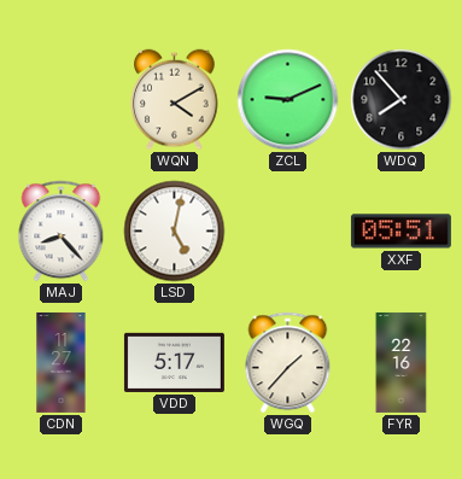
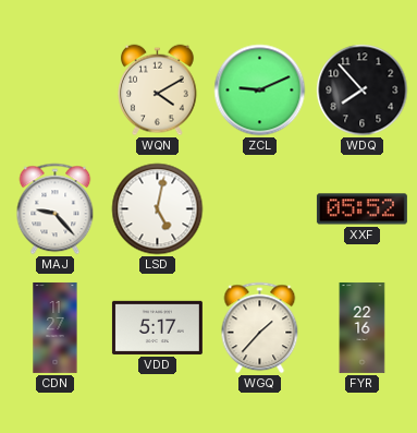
MAJ: 8:23 -> 9:23 (56, 209)
XXF: 05:51 -> 05:52 (361, 209)
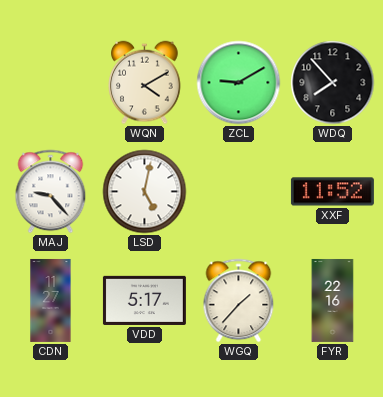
ZCL: 9:11 -> 9:10 (239, 83)
XXF: 05:52 -> 11:52 (332, 192)
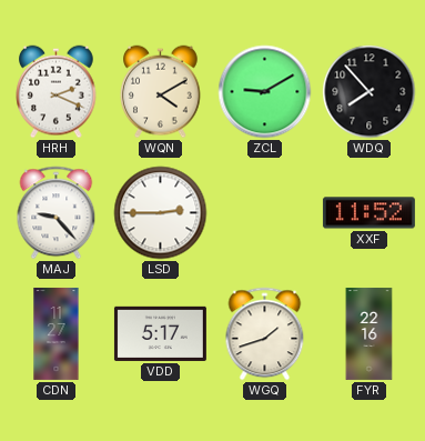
HRH: none -> 2:19 (57, 92)
LSD: 5:02 -> 2:45 (161, 213)
WGQ: 1:37 -> 1:42 (265, 334)
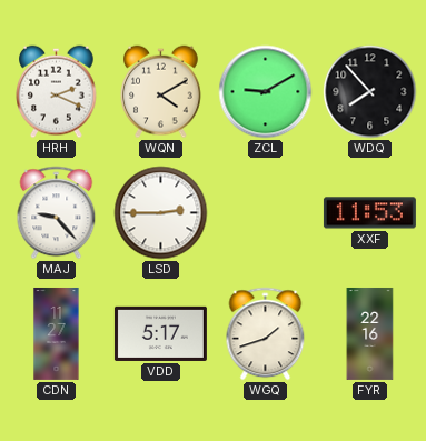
XXF: 11:52 -> 11:53 (369, 213)
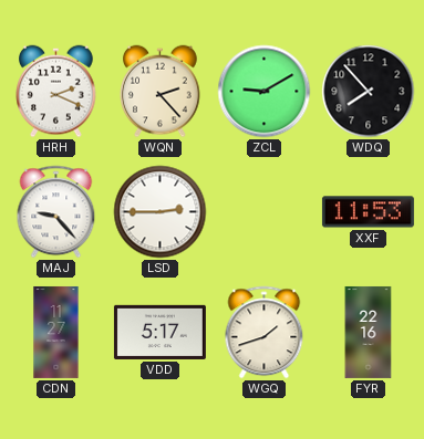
WQN: 4:10 -> 2:23 (161, 92)
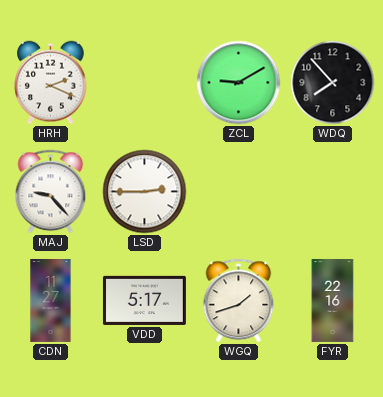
WQN: 2:23 -> none (161, 92)
XXF: 11:53 -> none (368, 212)
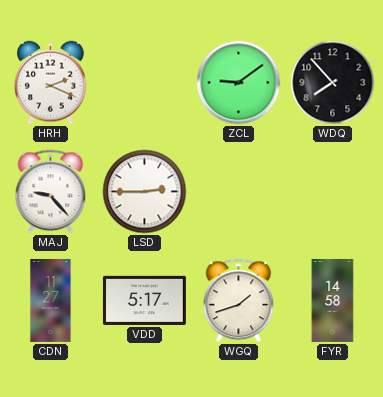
ZCL: 9:10 -> 9:09 (239, 83)
FYR: 22:16 -> 14:58 (333, 300)
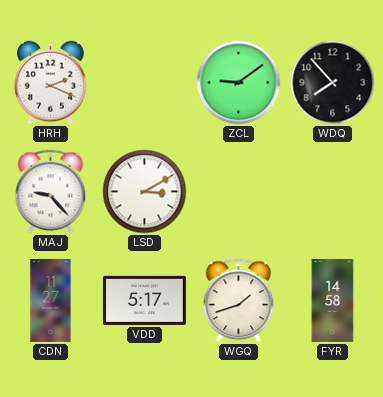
LSD: 2:45 -> 3:10 (145, 192)
